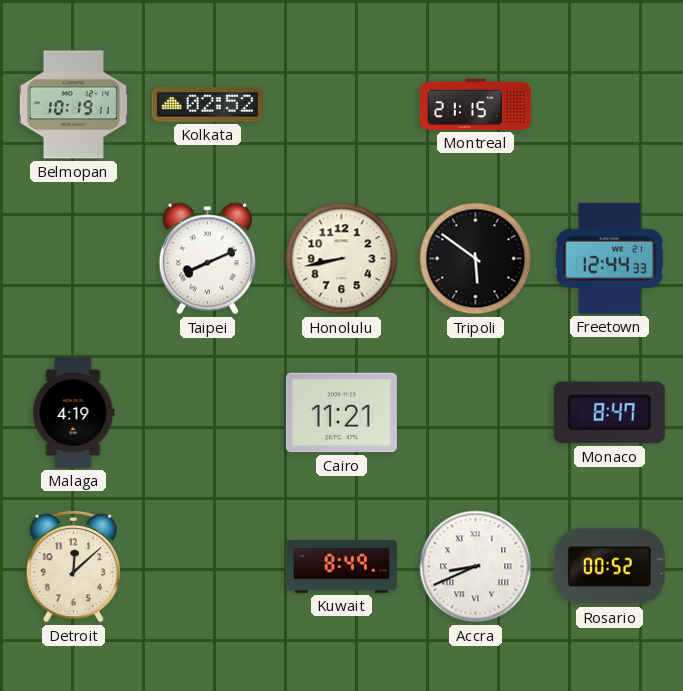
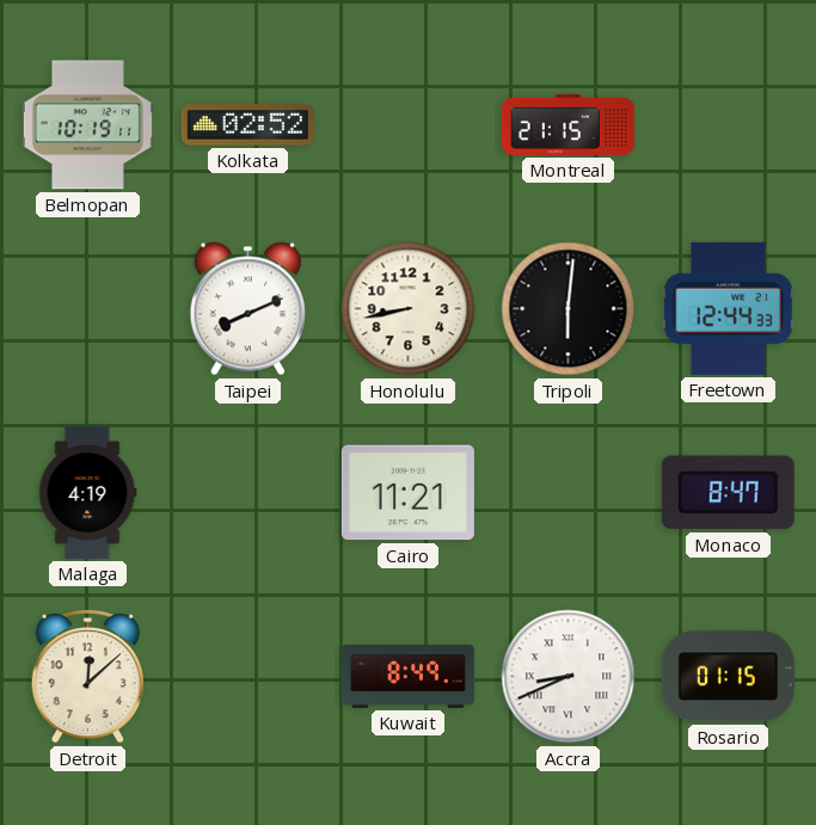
Tripoli: 5:51 -> 6:01 (569, 309)
Rosario: 00:52 -> 01:15 (728, 677)
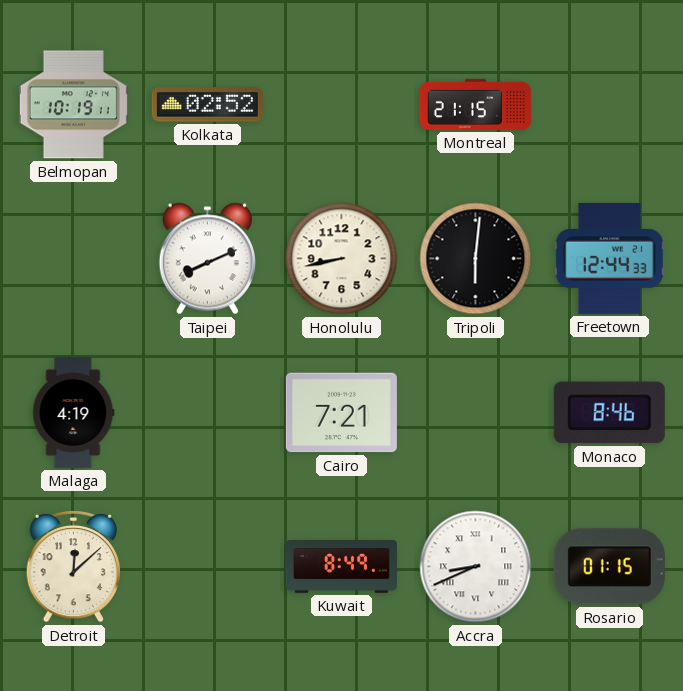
Cairo: 11:21 -> 7:21 (341, 413)
Monaco: 8:47 -> 8:46 (609, 413)
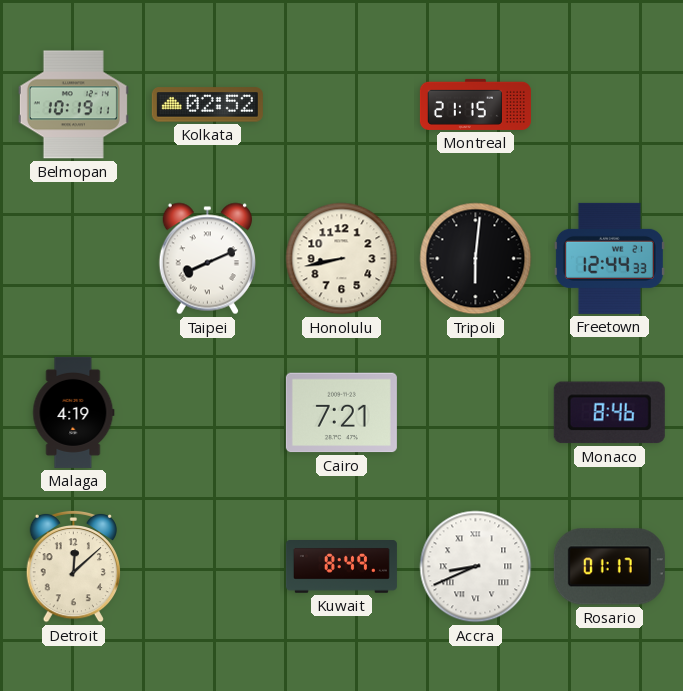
Rosario: 01:15 -> 01:17 (609, 567)
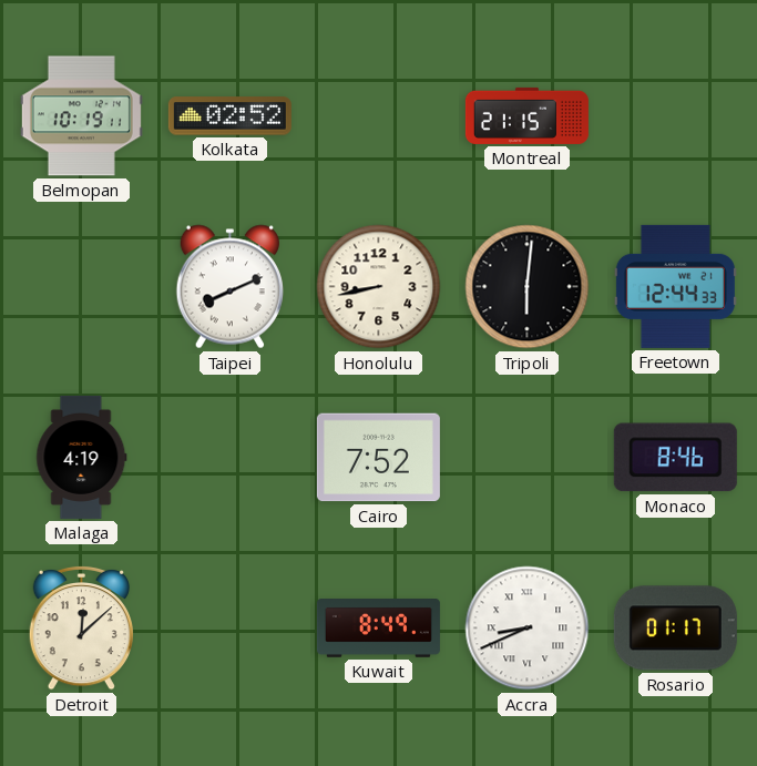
Cairo: 7:21 -> 7:52 (378, 458)
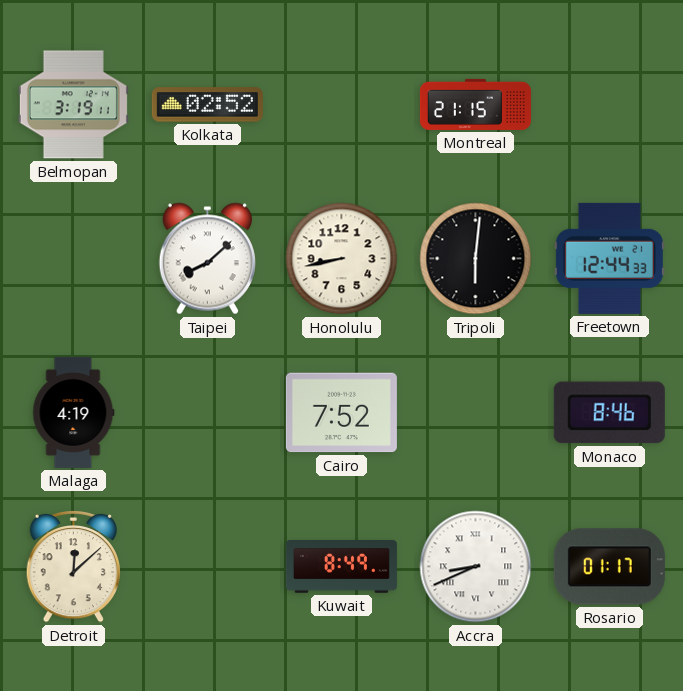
Belmopan: 10:19 -> 3:19 (73, 105)
Taipei: 8:11 -> 8:08 (207, 259)
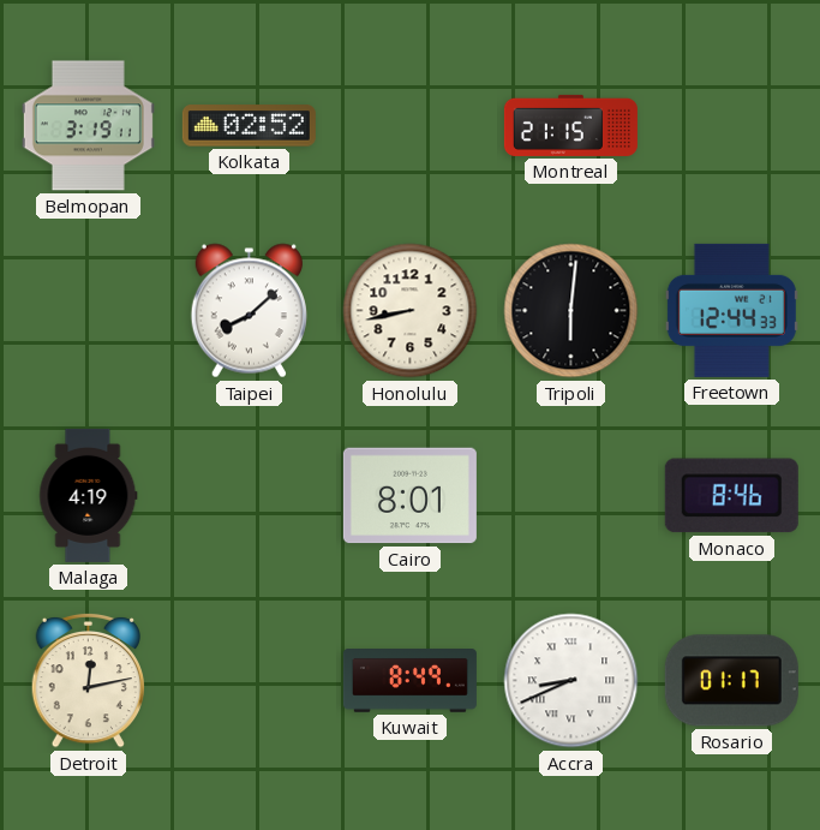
Cairo: 7:52 -> 8:01 (409, 496)
Detroit: 12:08 -> 12:13 (88, 680)
